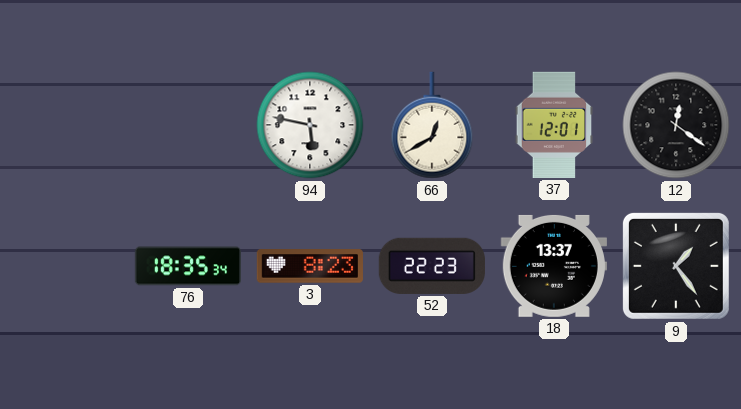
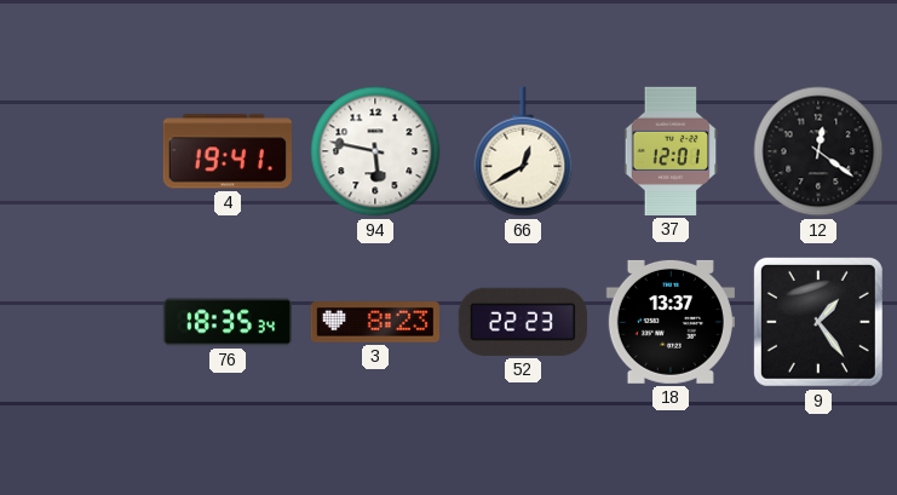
4: none -> 19:41 (228, 151)
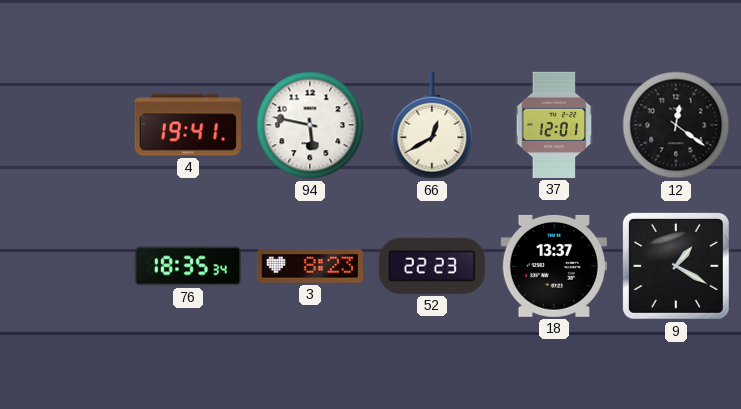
9: 1:24 -> 1:20 (676, 266)
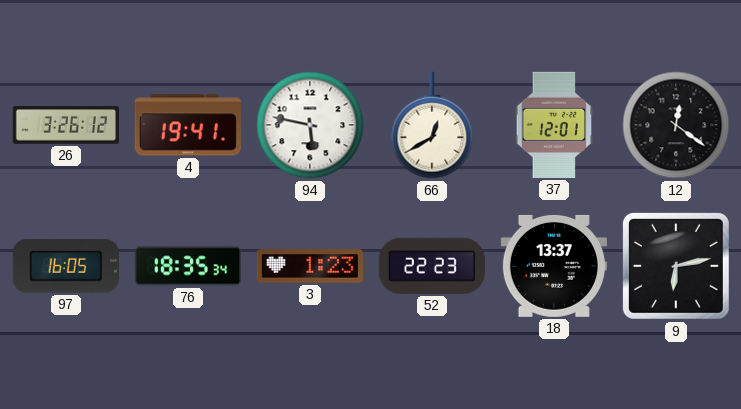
26: none -> 3:26 (66, 125)
97: none -> 16:05 (66, 266)
3: 8:23 -> 1:23 (310, 266)
9: 1:20 -> 6:13 (676, 266)
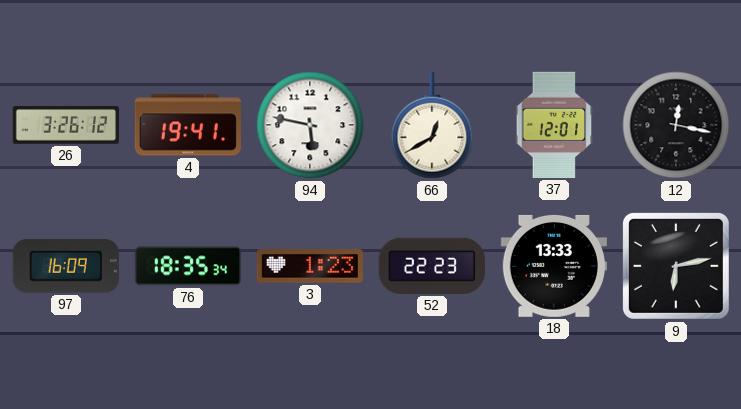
12: 12:21 -> 12:17 (676, 125)
97: 16:05 -> 16:09 (66, 266)
18: 13:37 -> 13:33 (554, 266)
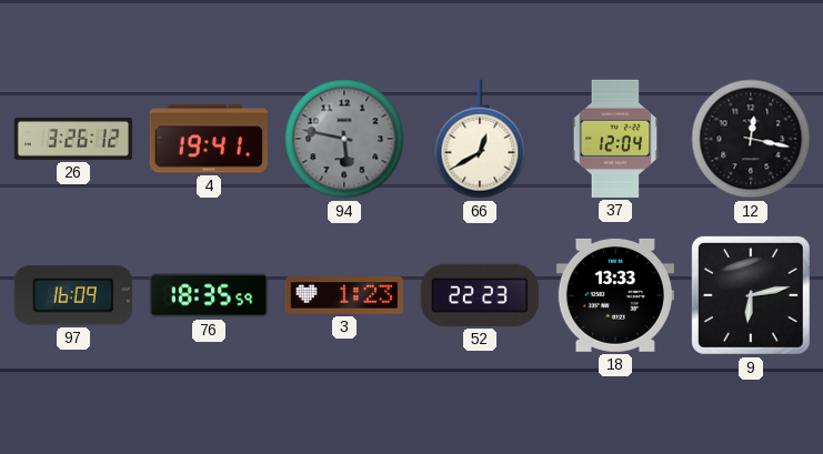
94 dial: white -> grey (344, 139)
37: 12:01 -> 12:04 (615, 139)
76: 18:35:34 -> 18:35:59 (208, 295)
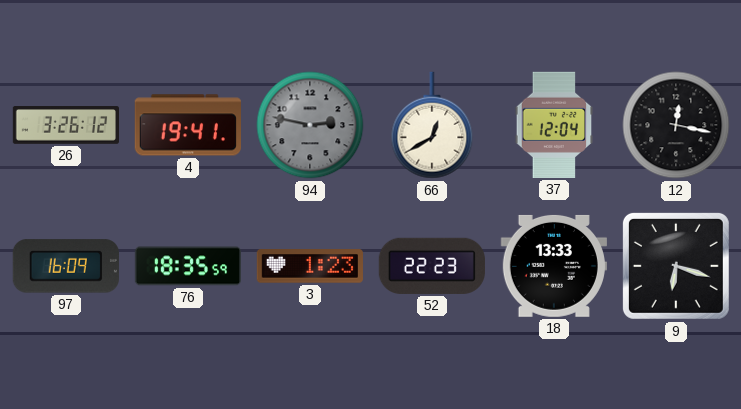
94: 5:47 -> 2:47 (310, 125)
9: 6:13 -> 6:18 (676, 266)
